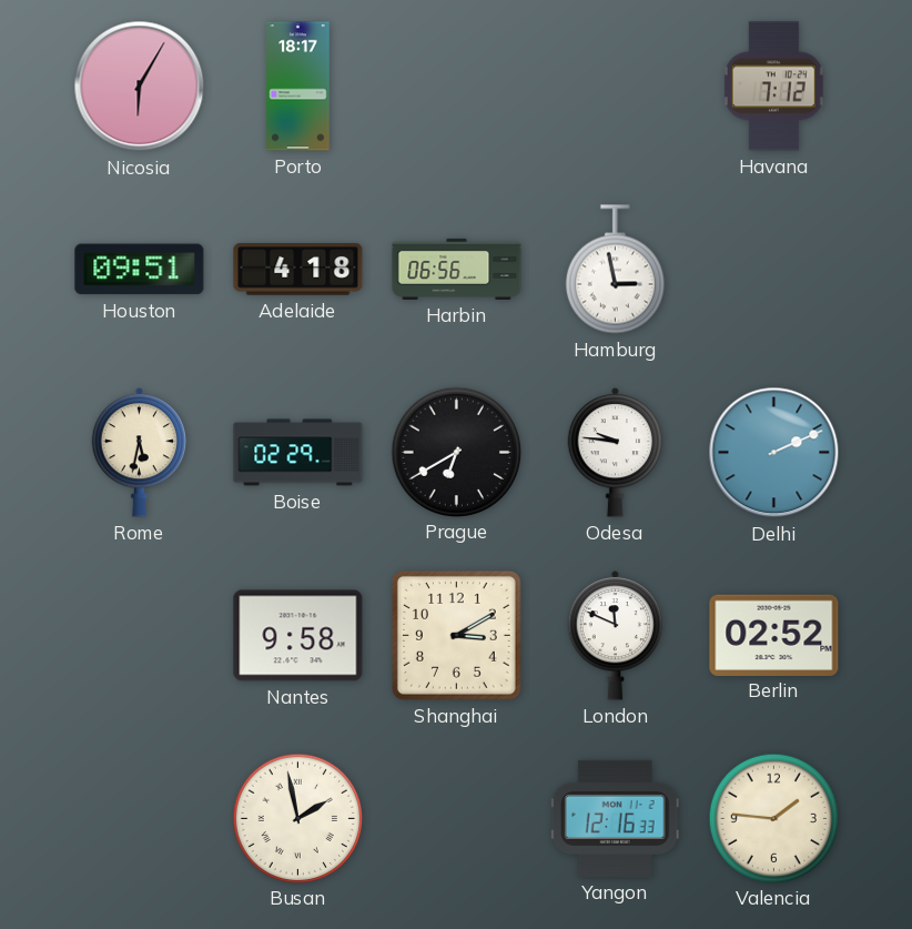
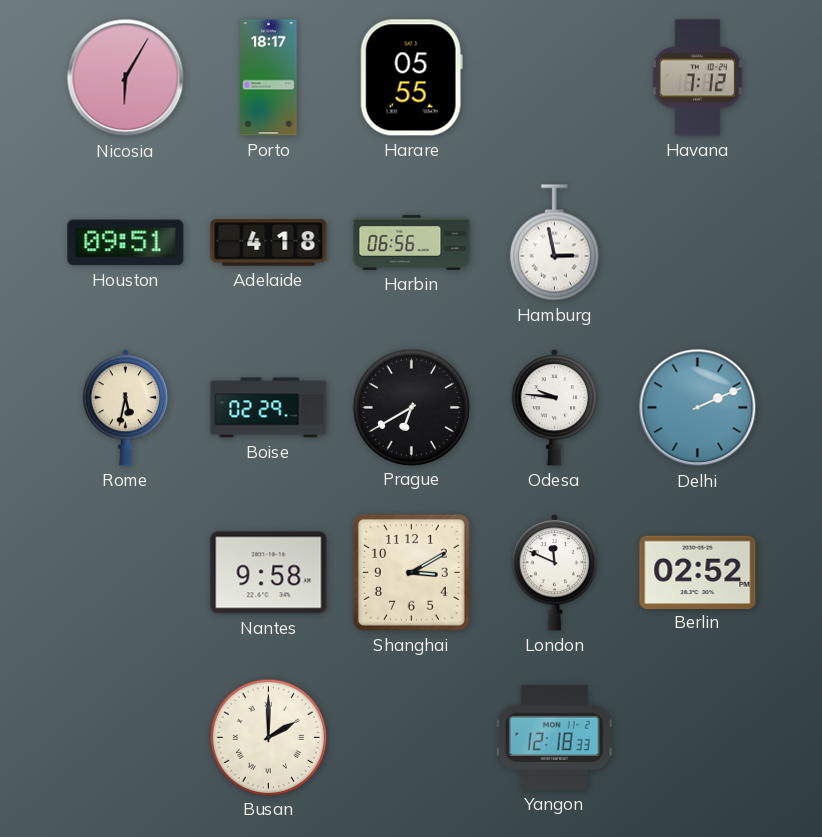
Harare: none -> 05:55 (411, 78)
Busan: 1:58 -> 2:00 (268, 737)
Yangon: 12:16 -> 12:18 (554, 737)
Valencia: 1:46 -> none (773, 818)
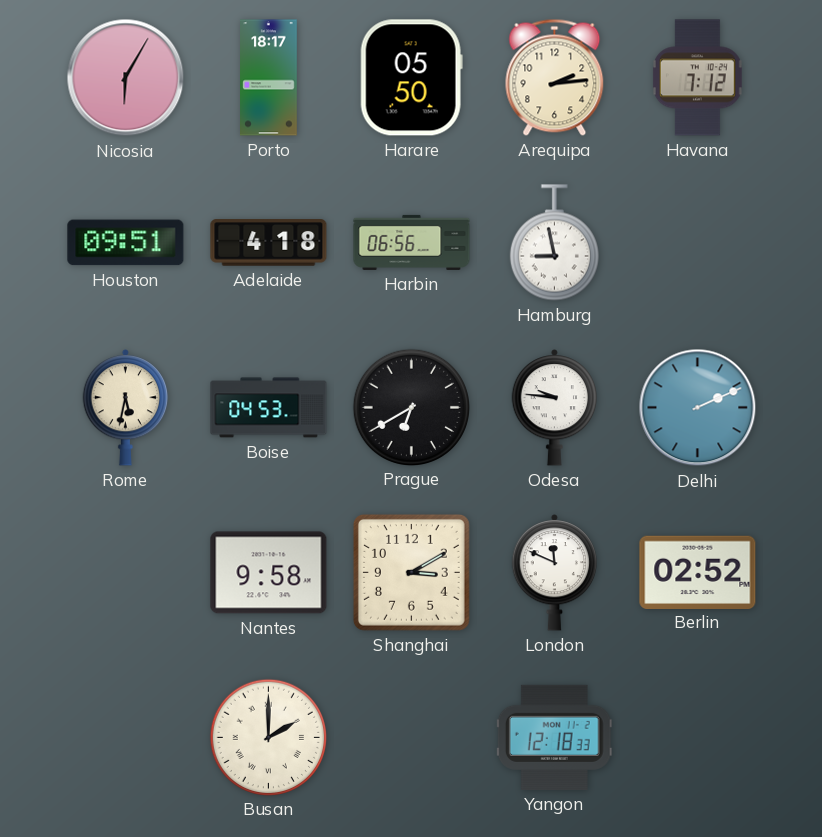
Harare: 05:55 -> 05:50 (411, 78)
Arequipa: none -> 2:14 (555, 77)
Hamburg: 2:58 -> 8:58 (554, 243)
Boise: 02:29 -> 04:53 (269, 408)
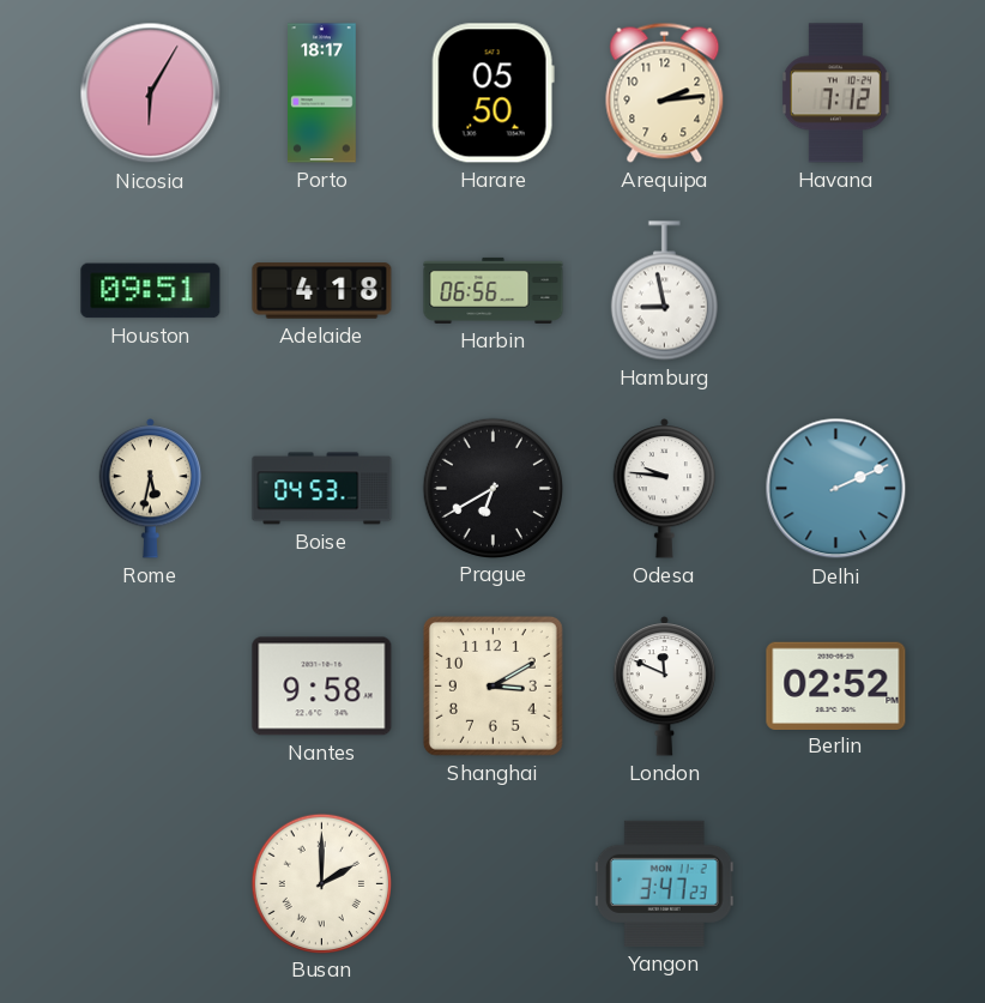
Yangon: 12:18 -> 3:47 (664, 883)
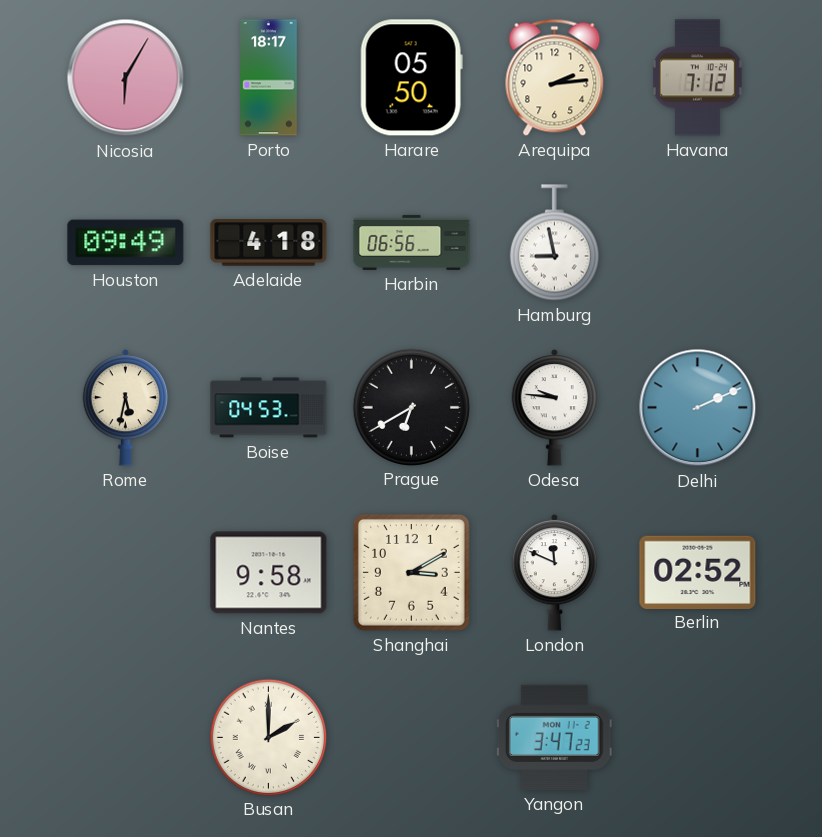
Houston: 09:51 -> 09:49 (126, 243)
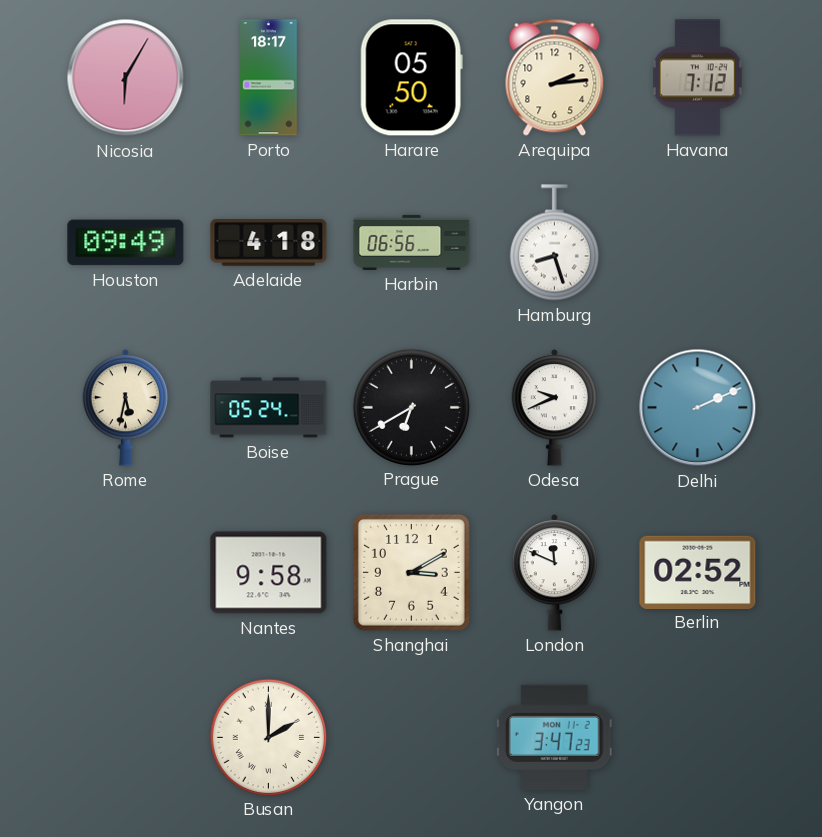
Hamburg: 8:58 -> 8:27 (554, 243)
Boise: 04:53 -> 05:24 (269, 408)
Odesa: 9:46 -> 9:41 (555, 408)
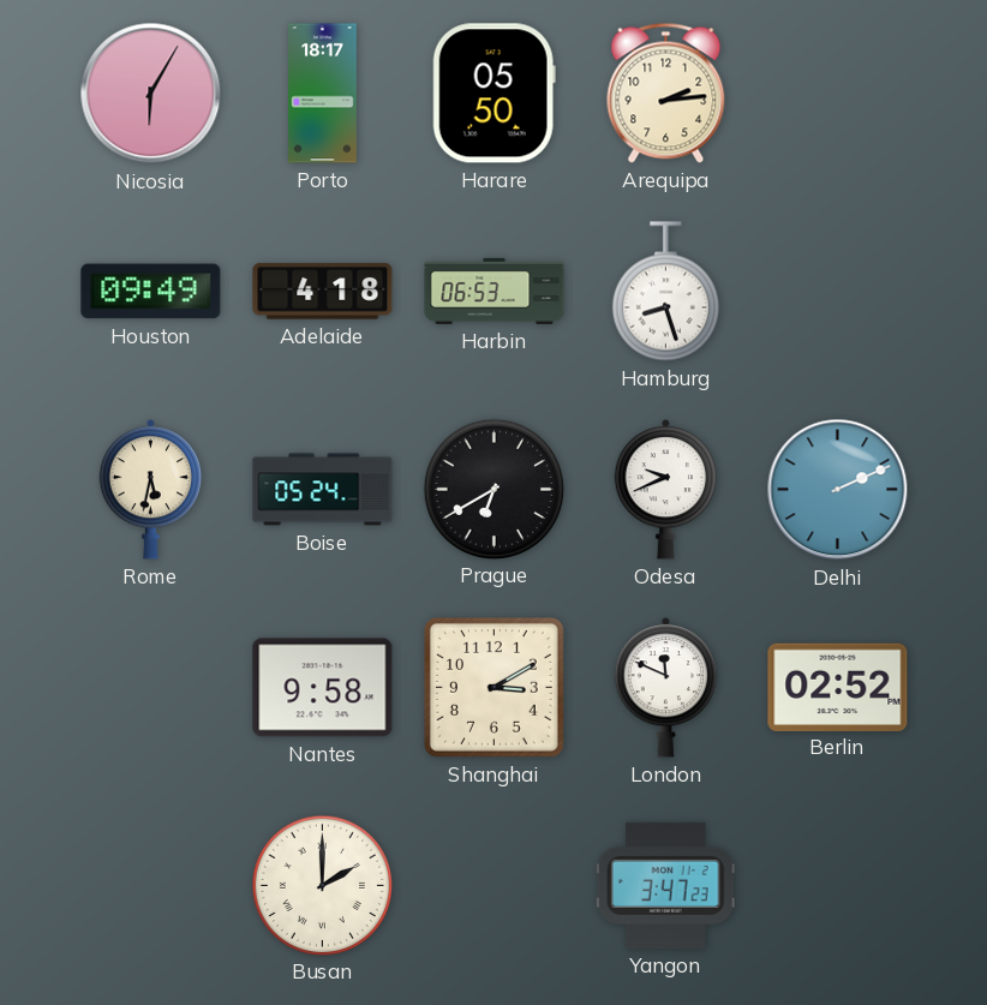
Havana: 7:12 -> none (697, 78)
Harbin: 06:56 -> 06:53 (495, 291)
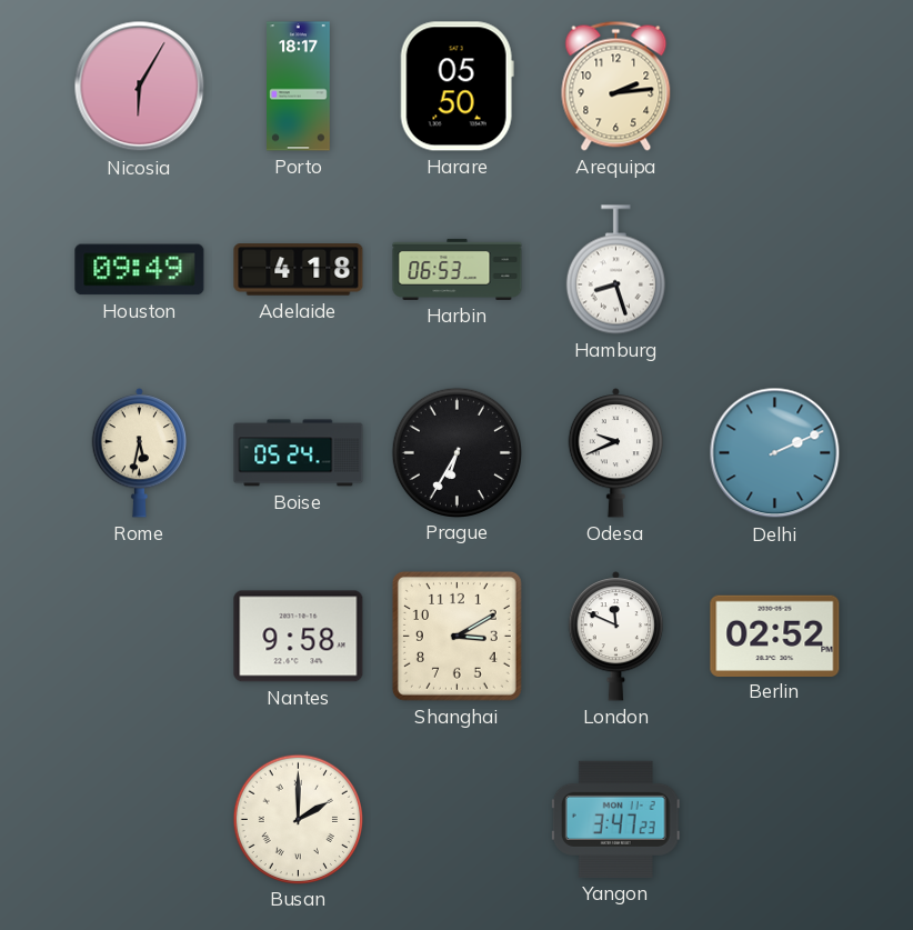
Prague: 6:40 -> 6:35 (456, 452)
